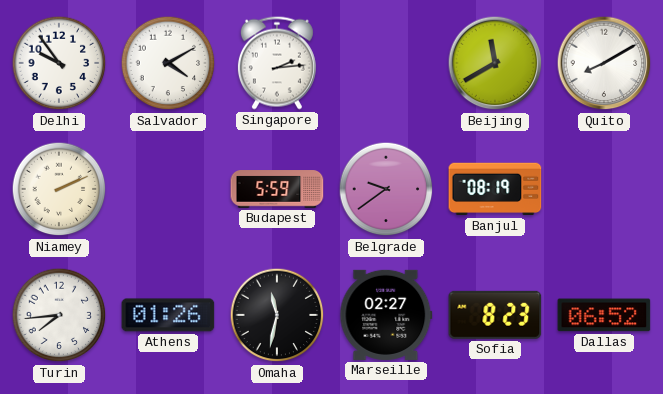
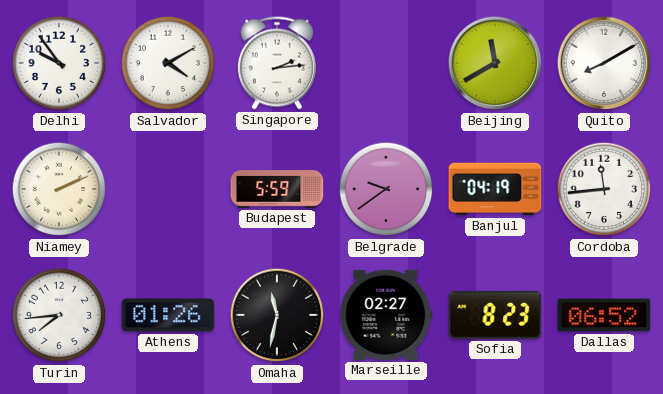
Banjul: 08:19 -> 04:19 (495, 189)
Cordoba: none -> 11:44 (604, 189)
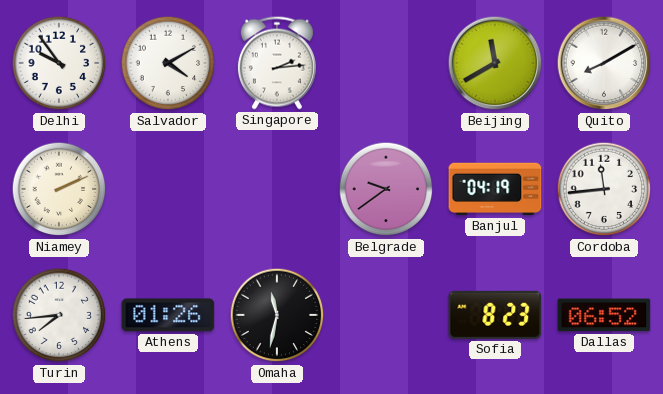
Budapest: 5:59 -> none (277, 189)
Marseille: 02:27 -> none (386, 315)
